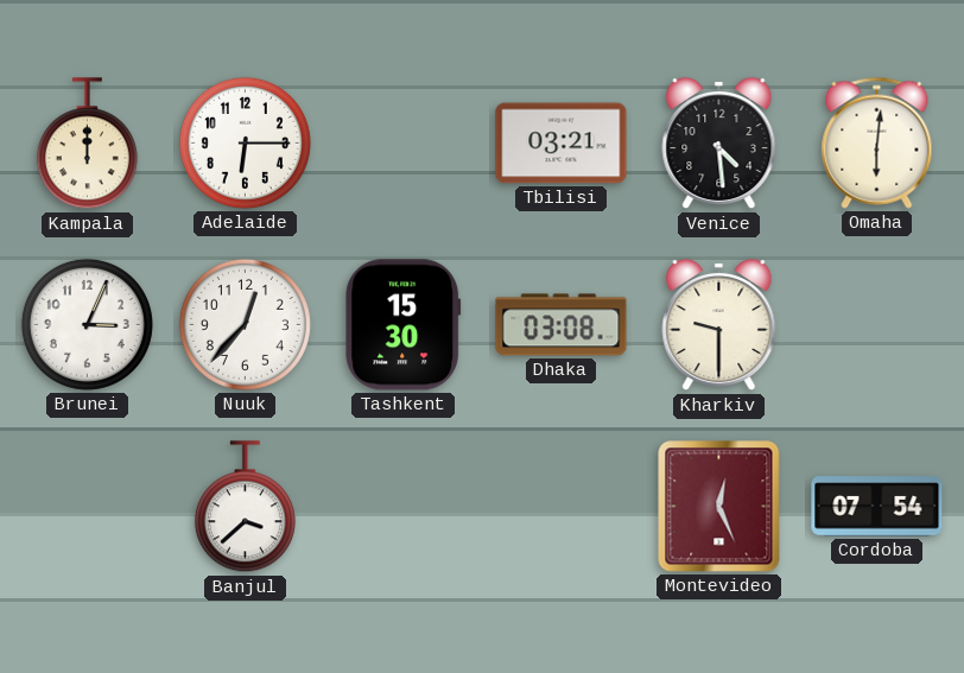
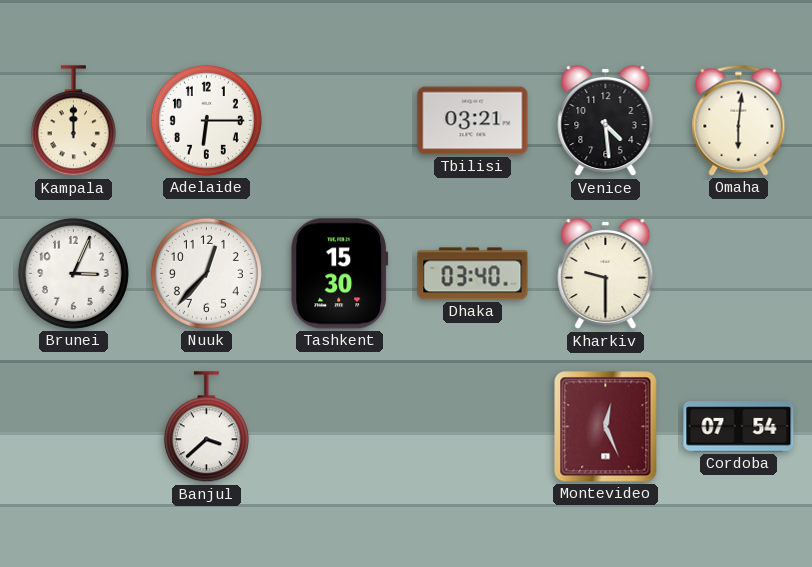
Dhaka: 03:08 -> 03:40 (473, 274)
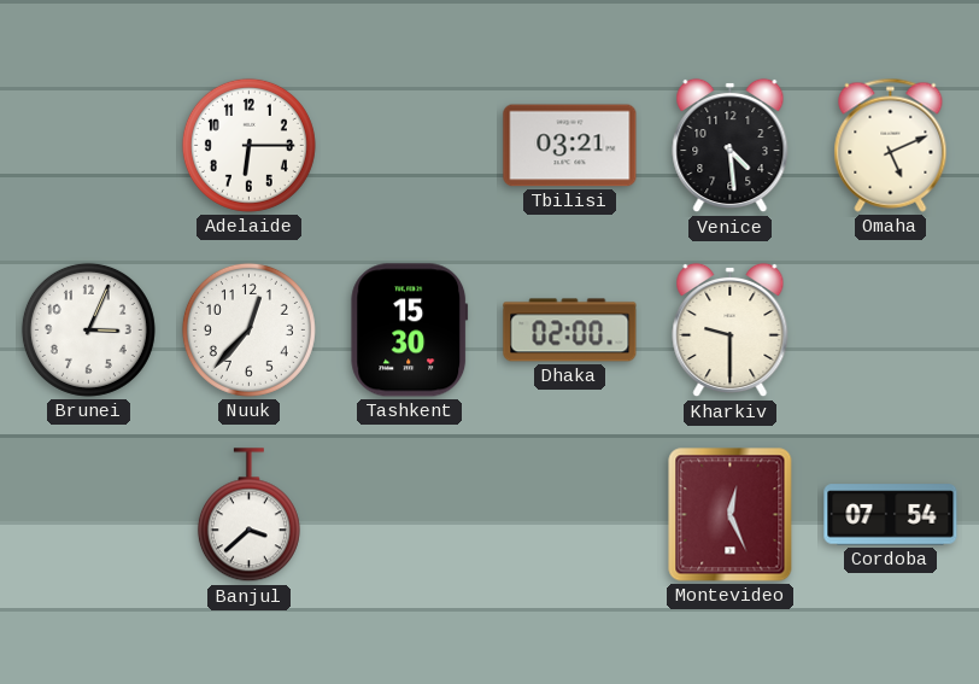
Kampala: 12:00 -> none (73, 121)
Omaha: 6:01 -> 5:11 (891, 145)
Dhaka: 03:40 -> 02:00 (570, 331)
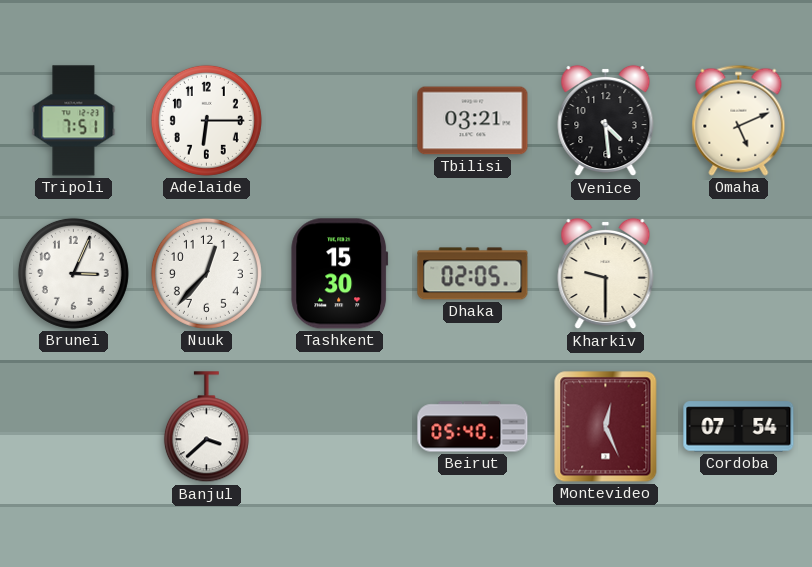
Tripoli: none -> 7:51 (74, 121)
Dhaka: 02:00 -> 02:05 (473, 274)
Beirut: none -> 05:40 (473, 427)
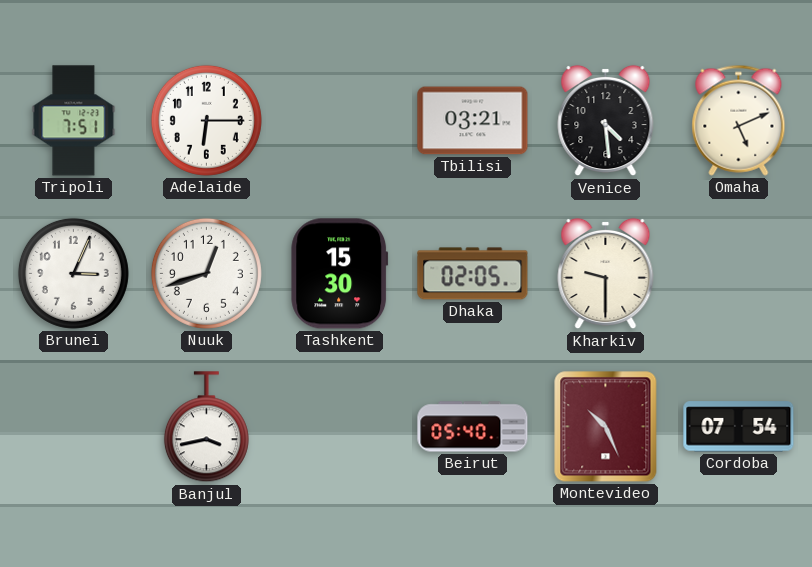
Nuuk: 12:37 -> 12:42 (206, 273)
Banjul: 3:38 -> 3:43 (206, 427)
Montevideo: 12:26 -> 10:26 (606, 427)
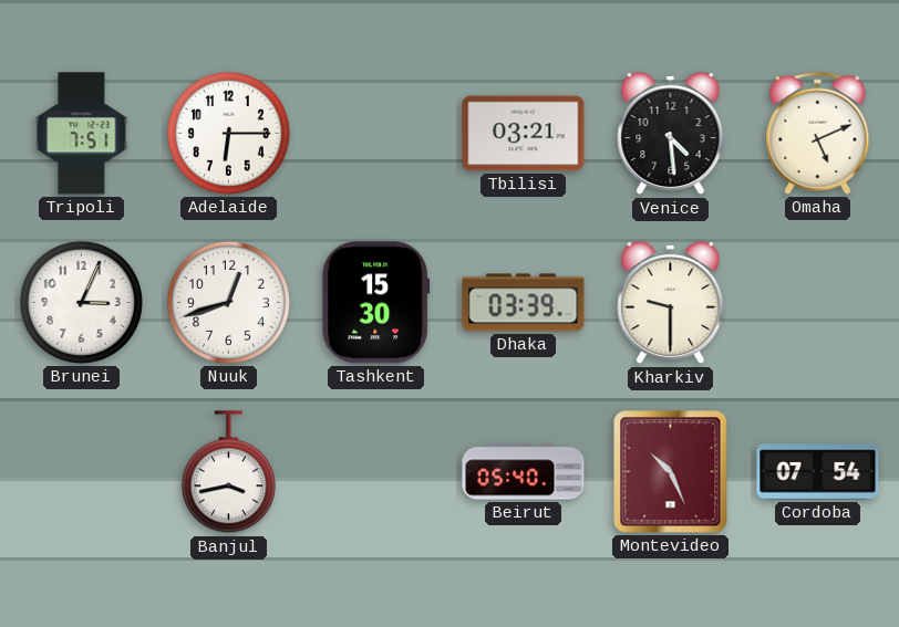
Dhaka: 02:05 -> 03:39 (524, 303)
